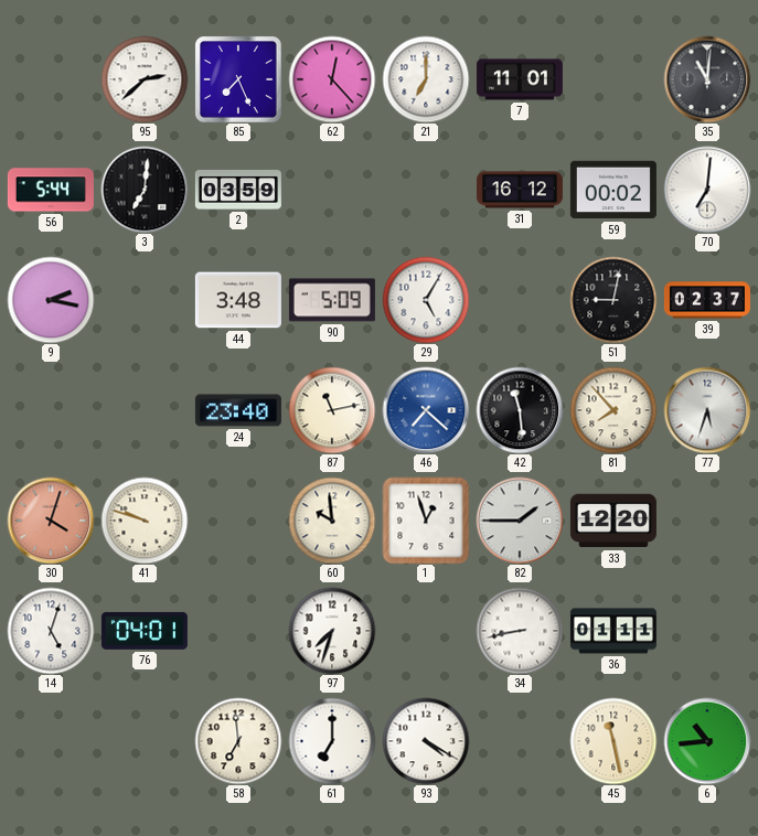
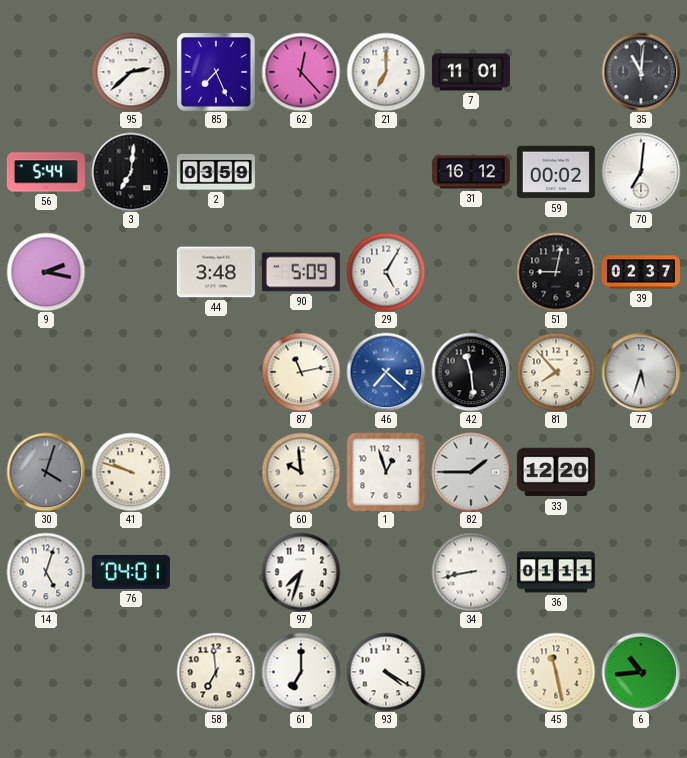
24: 23:40 -> none (238, 410)
30 dial: salmon -> grey (46, 472)
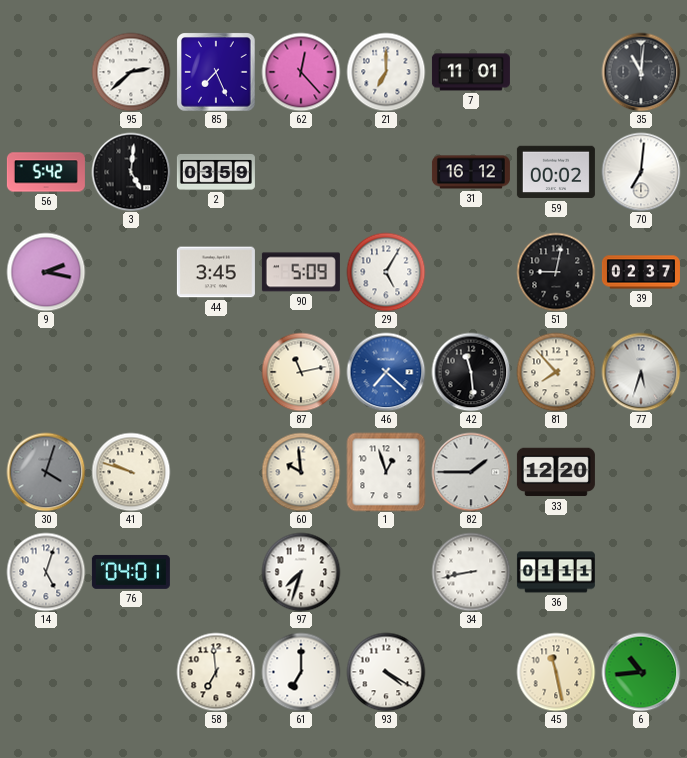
56: 5:44 -> 5:42 (46, 172)
3: 7:01 -> 5:01 (131, 172)
44: 3:48 -> 3:45 (216, 272)
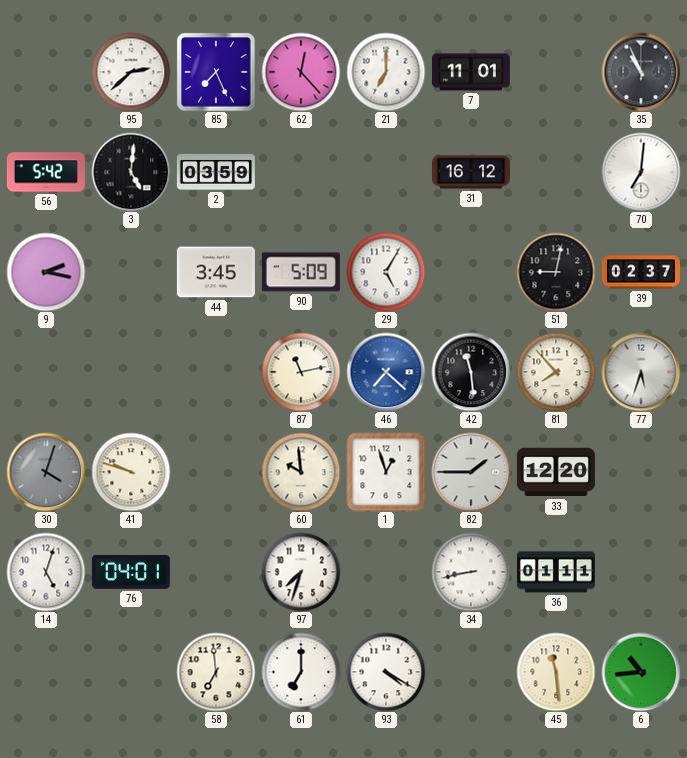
35: 11:01 -> 10:56 (641, 72)
59: 00:02 -> none (556, 172)
45: 11:28 -> 11:29 (556, 672)
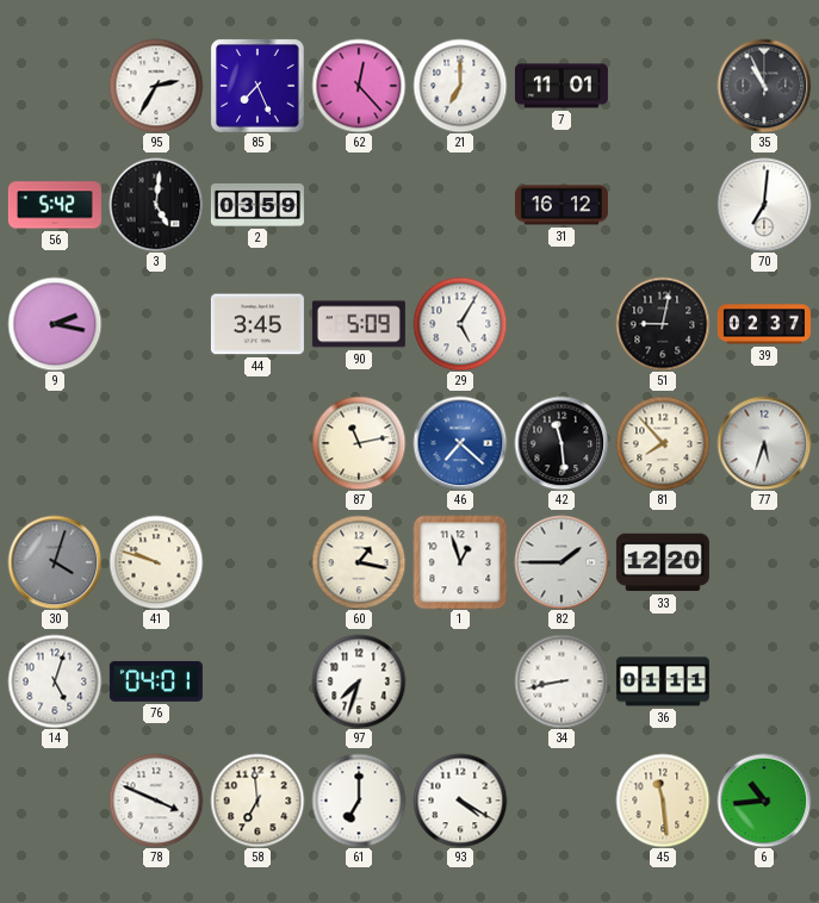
95: 2:38 -> 2:35 (156, 86)
60: 9:59 -> 1:17 (359, 562)
78: none -> 3:49 (156, 801)
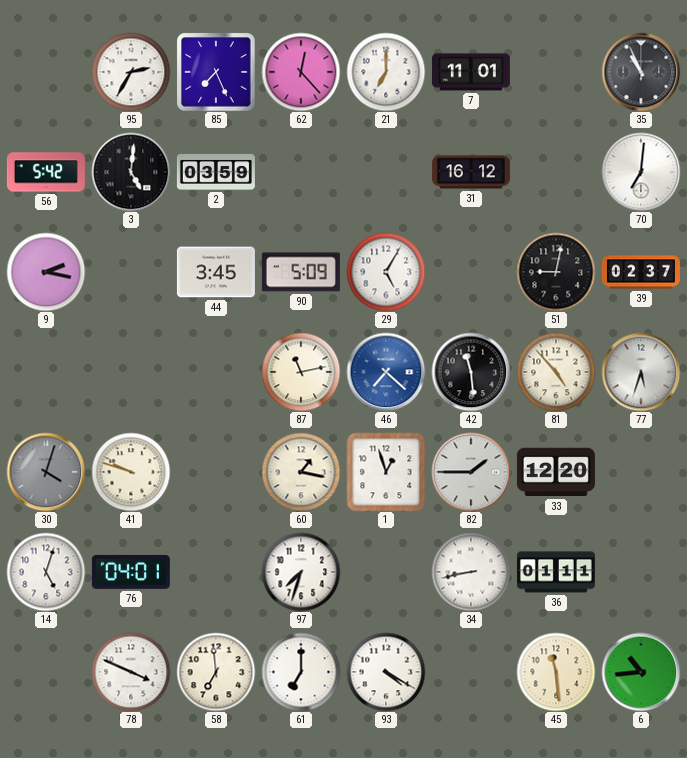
81: 7:53 -> 4:53 (556, 372)
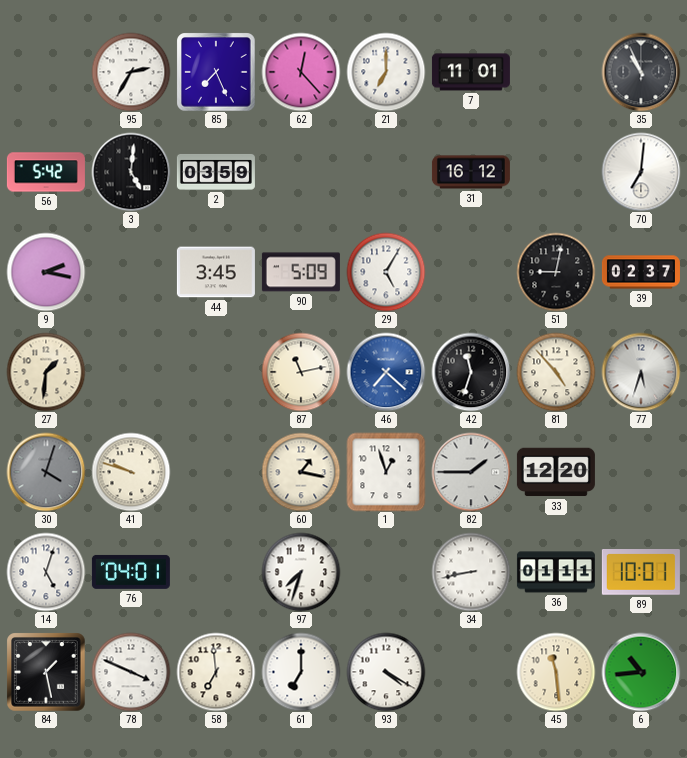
27: none -> 1:31 (46, 372)
42: 11:29 -> 11:33 (471, 372)
89: none -> 10:01 (641, 573)
84: none -> 1:28 (46, 672)
